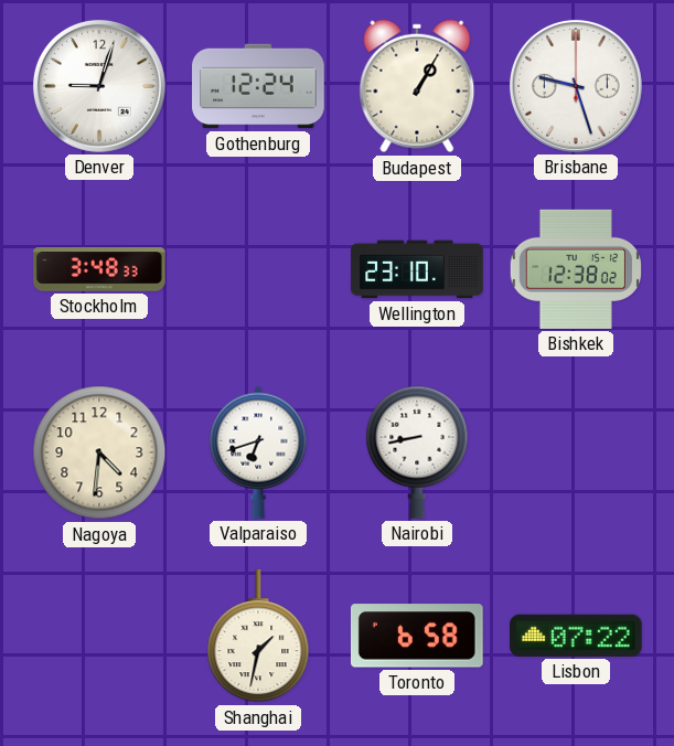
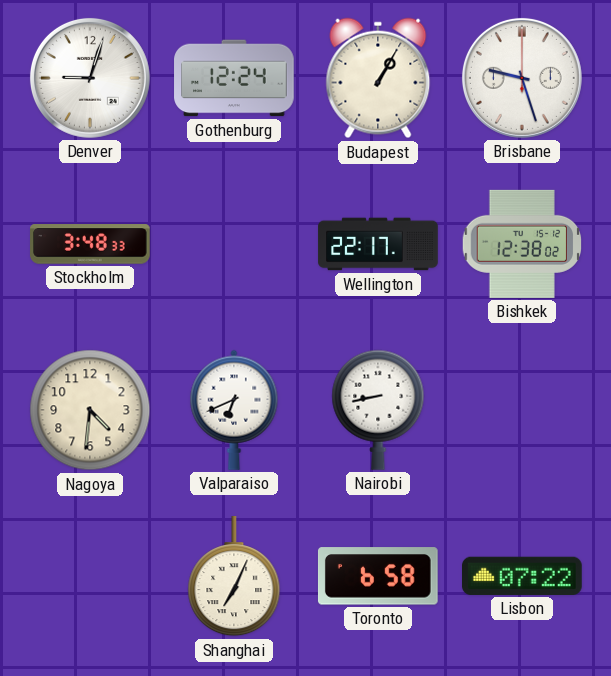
Wellington: 23:10 -> 22:17 (378, 244)
Valparaiso: 6:42 -> 6:41 (234, 410)
Shanghai: 1:32 -> 7:04 (234, 577)
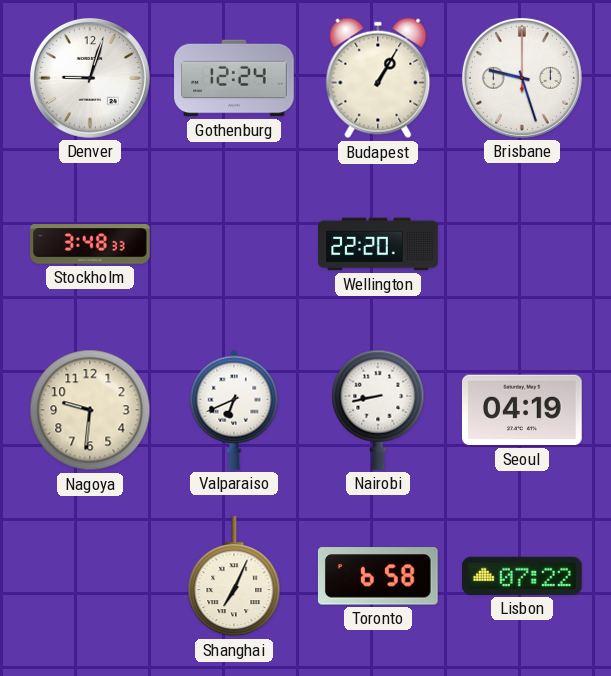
Wellington: 22:17 -> 22:20 (378, 244)
Bishkek: 12:38 -> none (522, 244)
Nagoya: 4:31 -> 9:31 (90, 410)
Seoul: none -> 04:19 (523, 410)
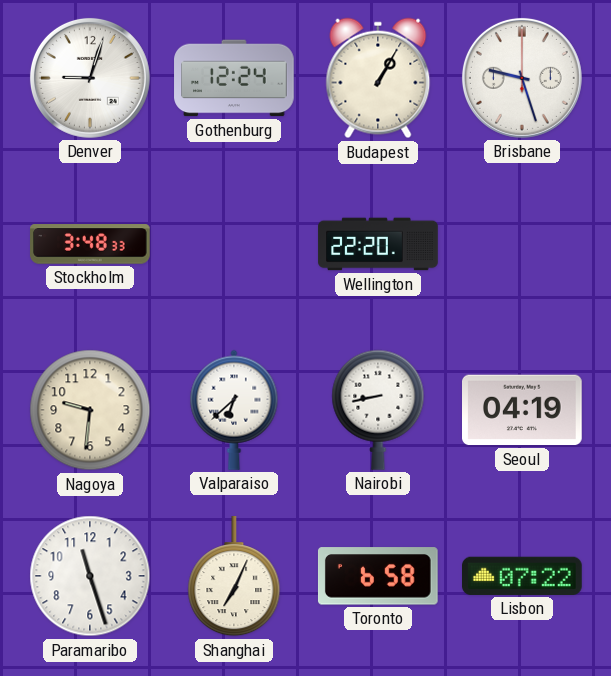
Valparaiso: 6:41 -> 6:38 (234, 410)
Paramaribo: none -> 11:27 (90, 576)
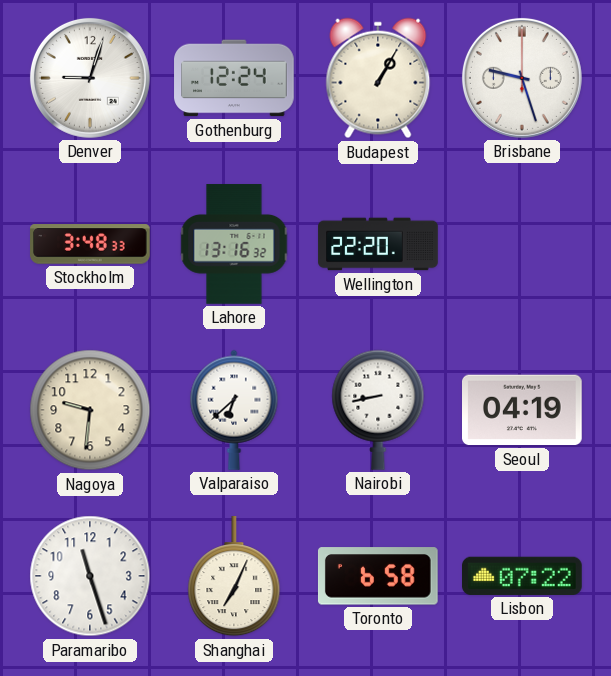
Lahore: none -> 13:16 (234, 244)
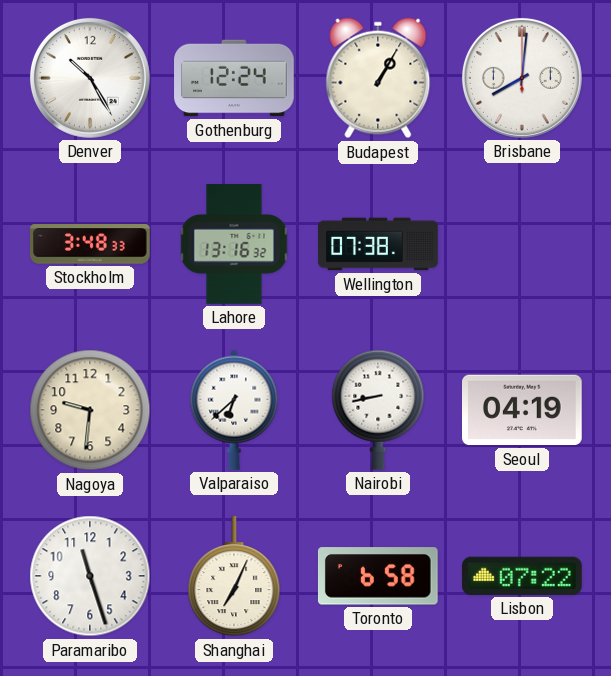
Denver: 9:03 -> 10:25 (90, 78)
Brisbane: 9:27 -> 8:01 (522, 78)
Wellington: 22:20 -> 07:38 (378, 244)
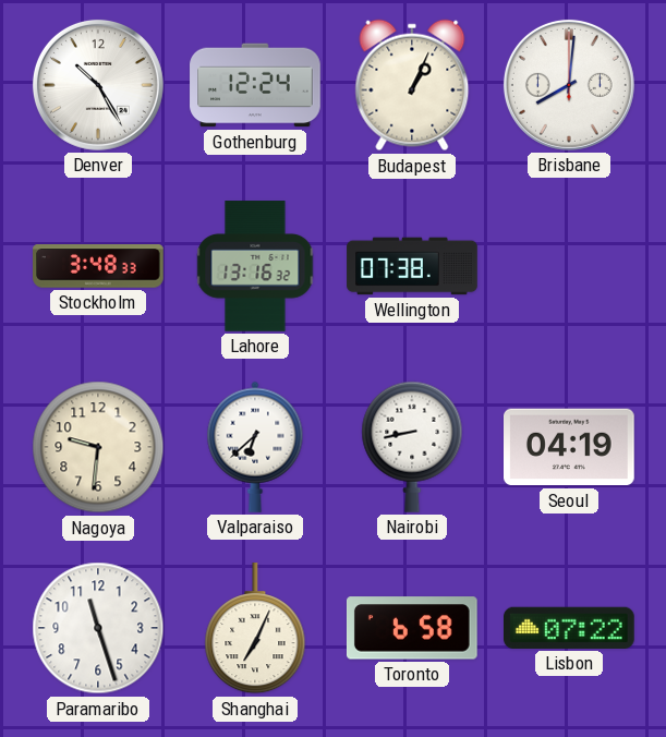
Budapest: 1:05 -> 1:04 (412, 85)
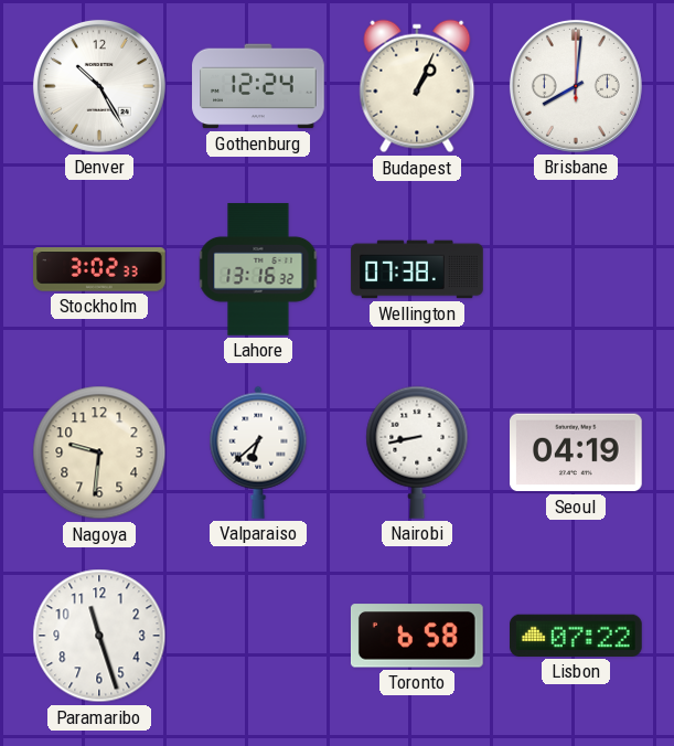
Stockholm: 3:48 -> 3:02 (99, 269)
Shanghai: 7:04 -> none (255, 629)
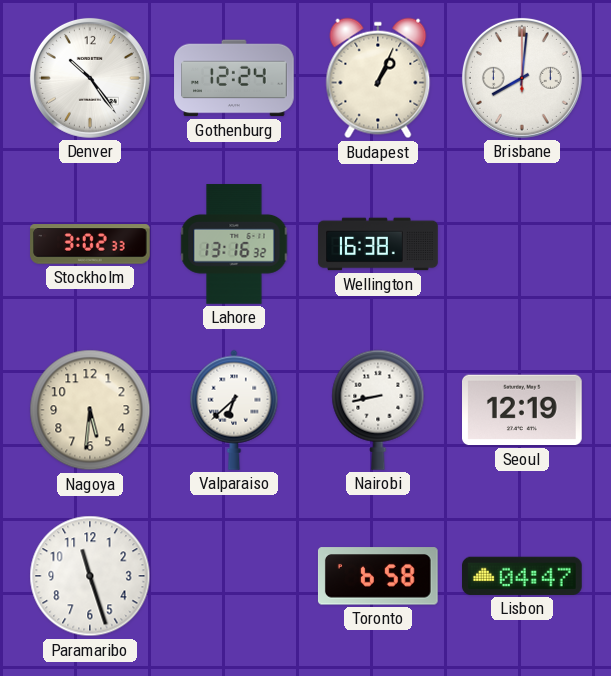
Denver: 10:25 -> 10:24 (90, 78)
Wellington: 07:38 -> 16:38 (378, 244)
Nagoya: 9:31 -> 5:31 (90, 410)
Seoul: 04:19 -> 12:19 (523, 410)
Lisbon: 07:22 -> 04:47 (523, 576)
